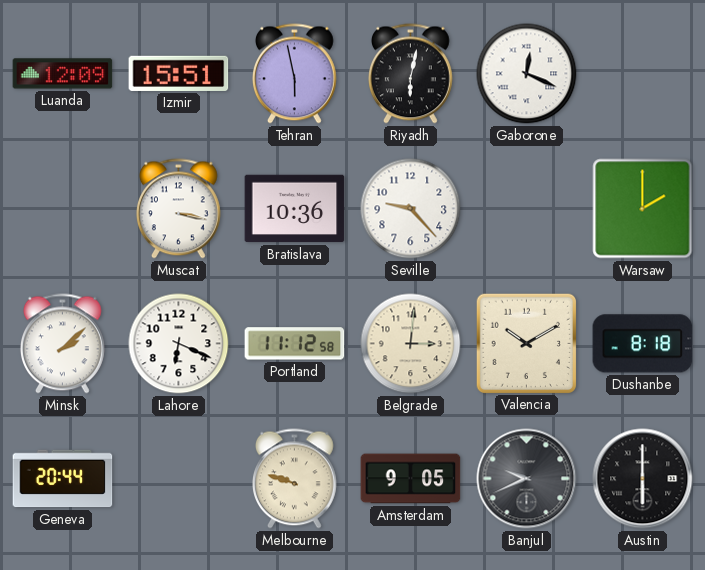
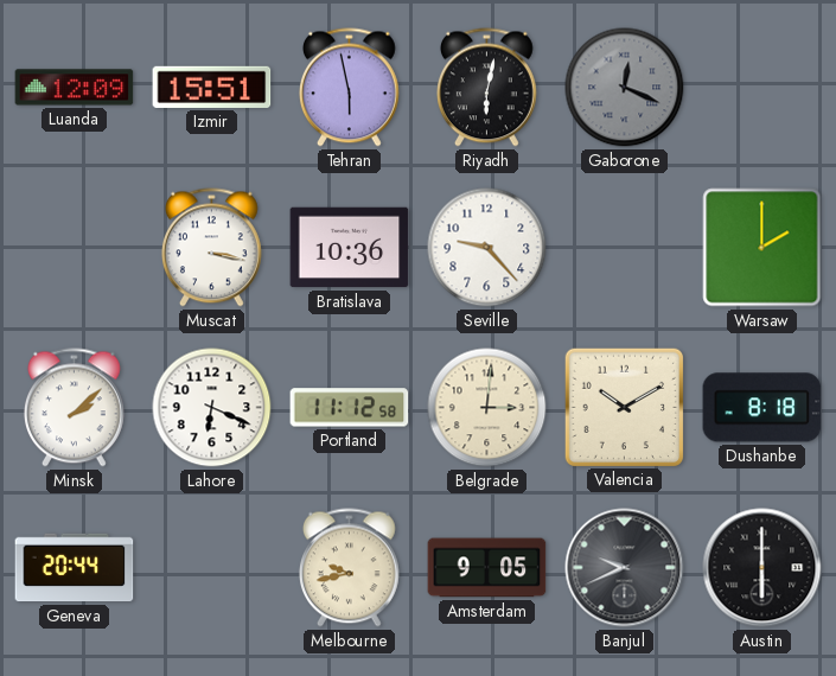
Gaborone dial: white -> grey (625, 88)
Melbourne: 9:48 -> 9:43 (349, 568)
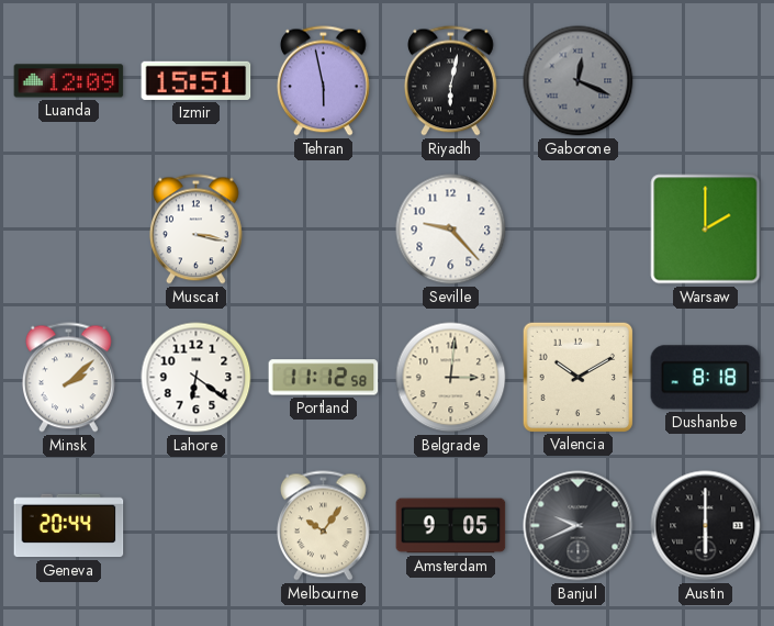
Bratislava: 10:36 -> none (350, 248)
Lahore: 6:19 -> 6:21 (197, 378)
Melbourne: 9:43 -> 10:06 (323, 526)
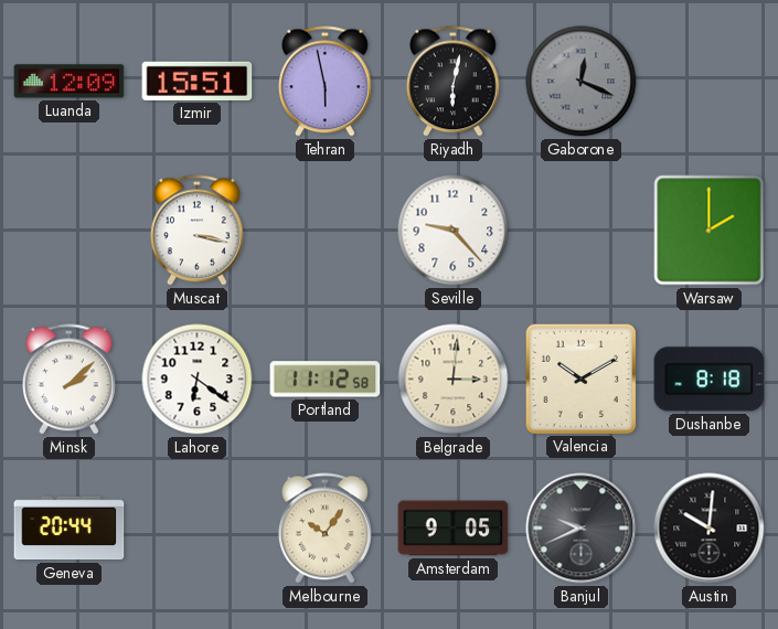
Austin: 6:00 -> 10:01 (710, 529)
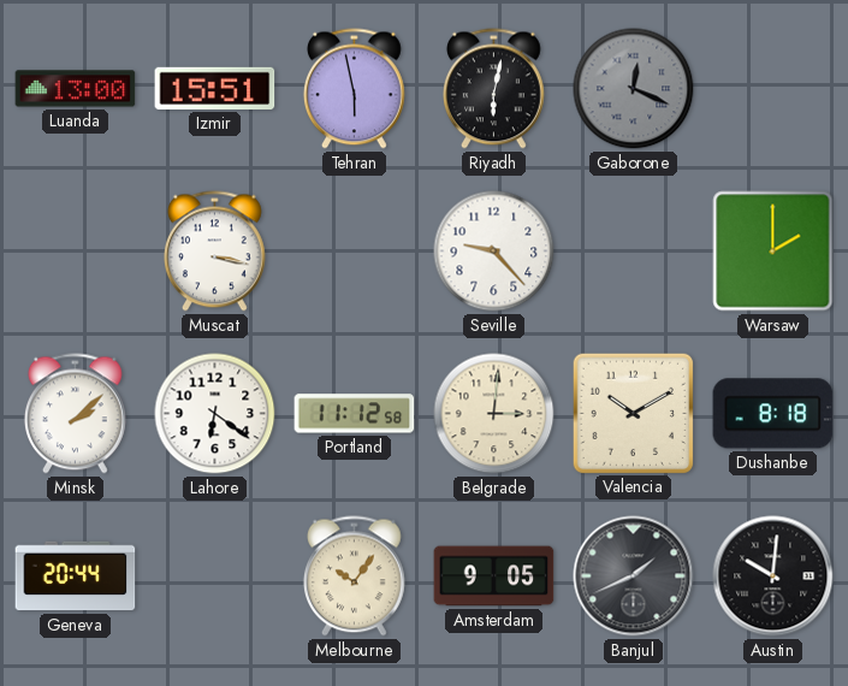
Luanda: 12:09 -> 13:00 (76, 89)
Banjul: 9:41 -> 1:41 (634, 576)
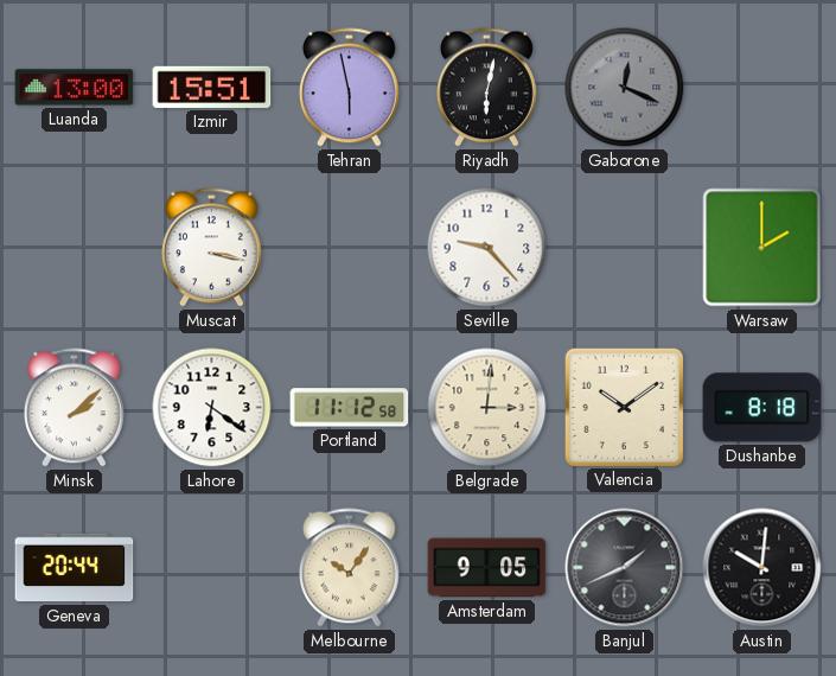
Valencia: 10:10 -> 10:09 (624, 407)
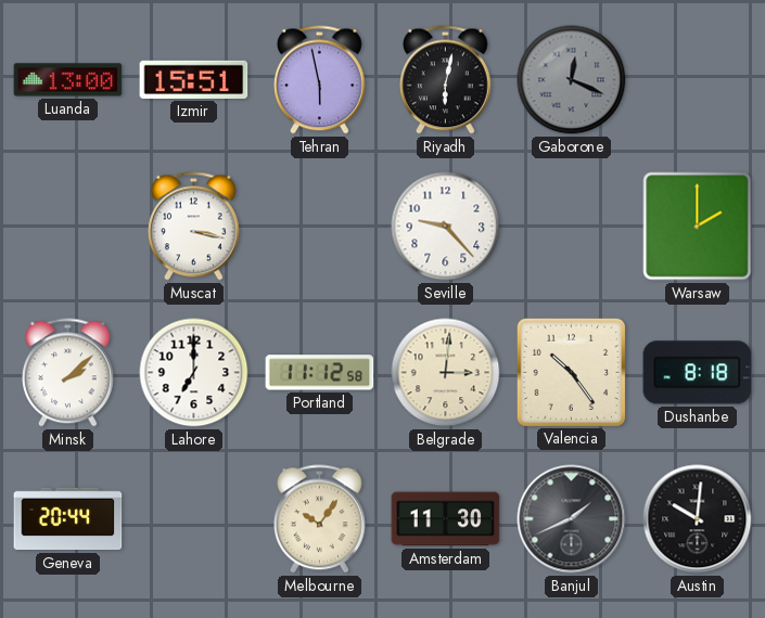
Lahore: 6:21 -> 7:00 (194, 373)
Valencia: 10:09 -> 10:24 (571, 372)
Amsterdam: 9:05 -> 11:30 (446, 519)
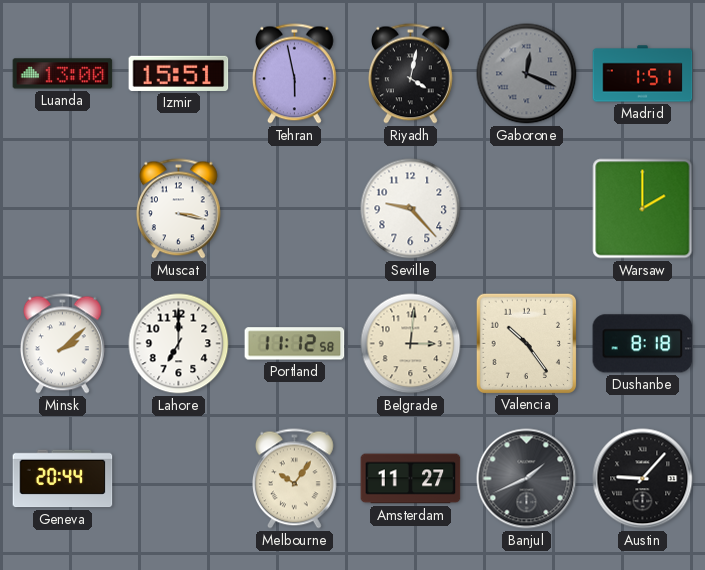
Riyadh: 6:02 -> 4:02 (410, 74)
Madrid: none -> 1:51 (643, 74)
Amsterdam: 11:30 -> 11:27 (411, 479)
Austin: 10:01 -> 9:07 (643, 479)
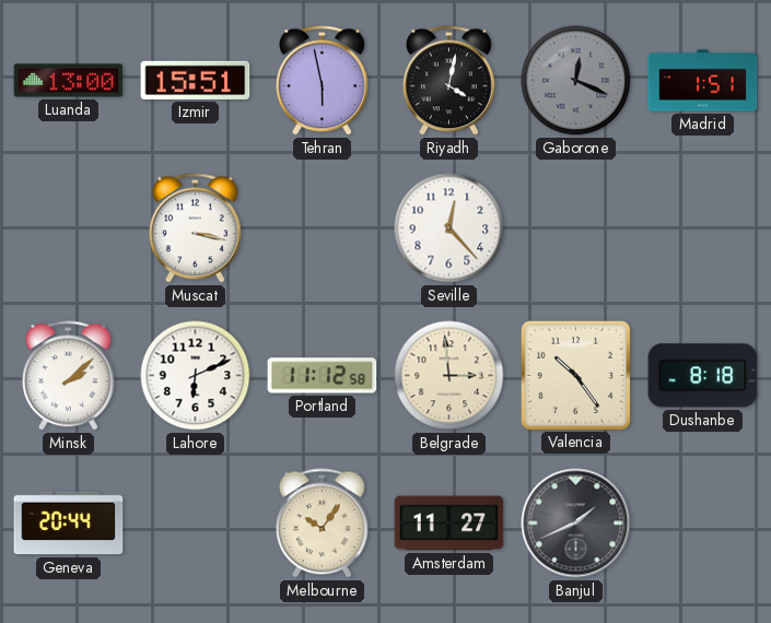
Seville: 9:23 -> 12:23 (449, 228)
Warsaw: 2:00 -> none (643, 209)
Lahore: 7:00 -> 6:11 (196, 376)
Belgrade: 3:01 -> 2:59 (449, 376)
Austin: 9:07 -> none (643, 479)
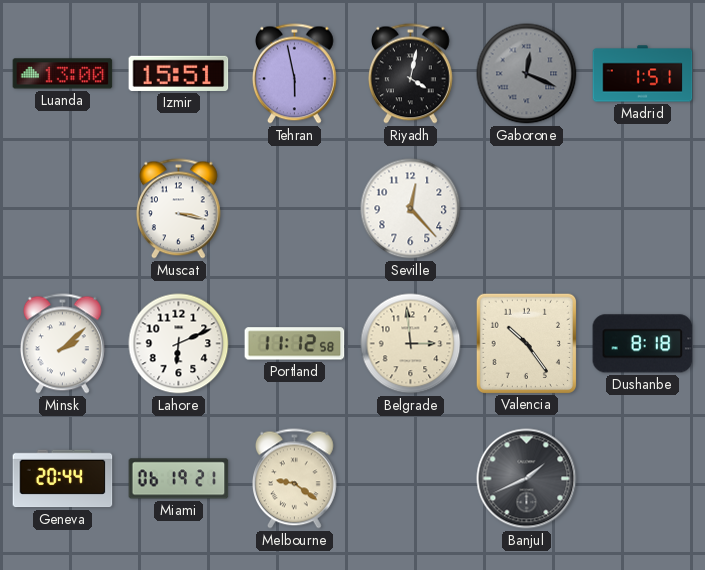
Miami: none -> 06:19 (179, 479)
Melbourne: 10:06 -> 9:21 (294, 479)
Amsterdam: 11:27 -> none (449, 524)
